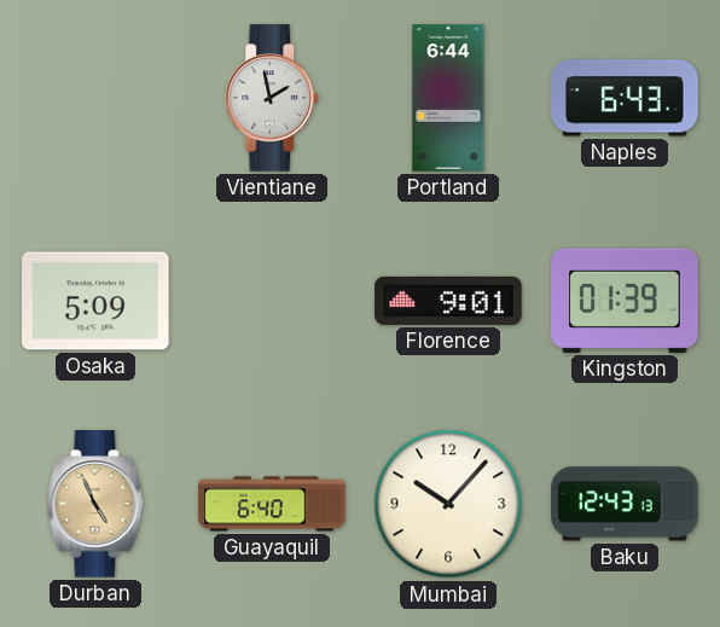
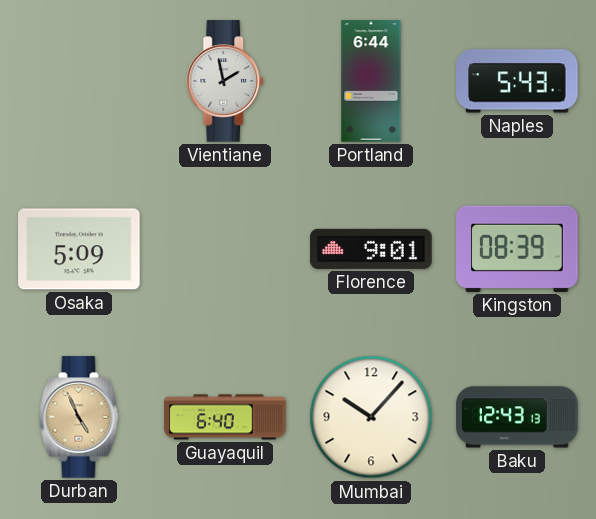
Naples: 6:43 -> 5:43 (517, 81)
Kingston: 01:39 -> 08:39 (517, 249)
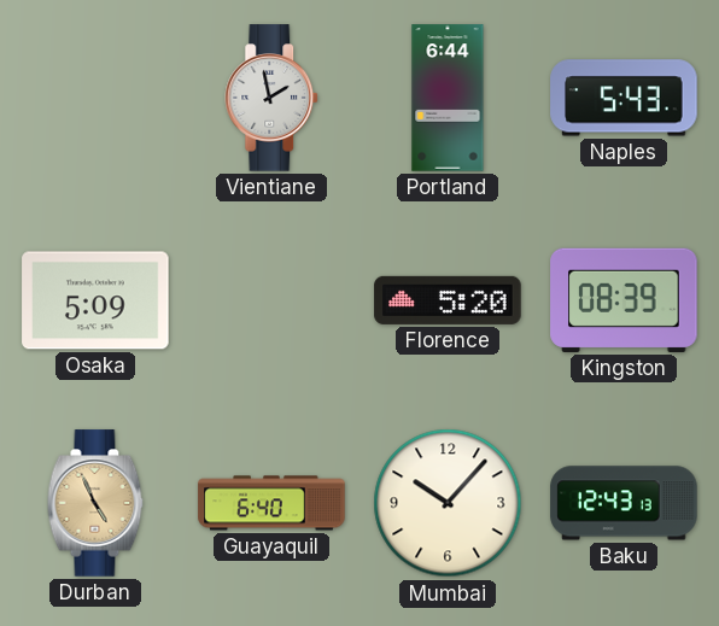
Florence: 9:01 -> 5:20 (448, 300)
